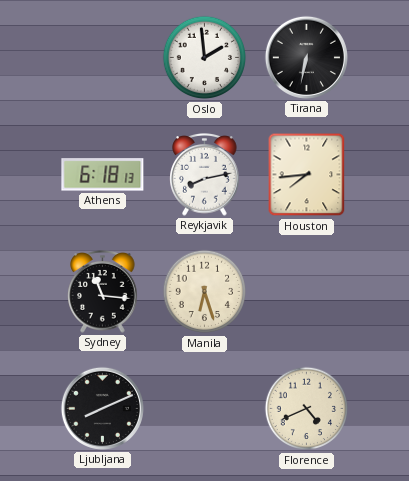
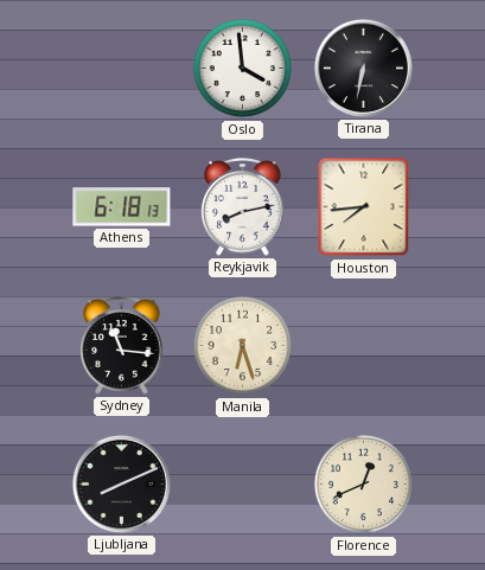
Oslo: 1:59 -> 3:59 (243, 69)
Florence: 4:41 -> 12:41 (364, 485)
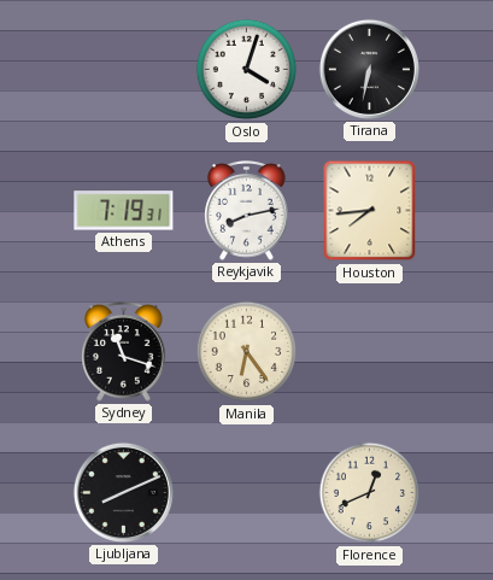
Oslo: 3:59 -> 4:03 (247, 70)
Athens: 6:18 -> 7:19 (124, 211)
Sydney: 11:16 -> 11:18 (124, 352)
Manila: 6:27 -> 6:24 (247, 352)
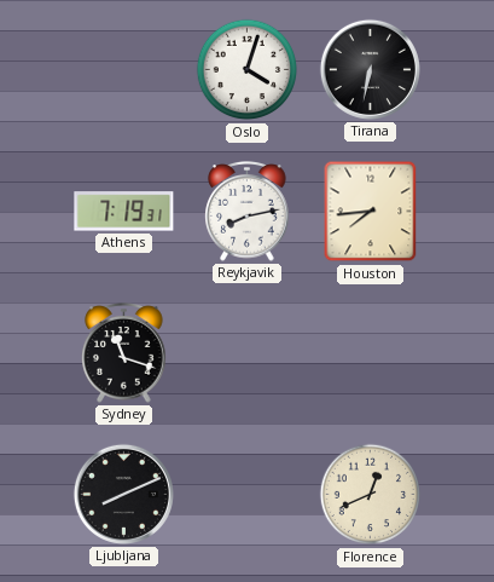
Manila: 6:24 -> none (247, 352)
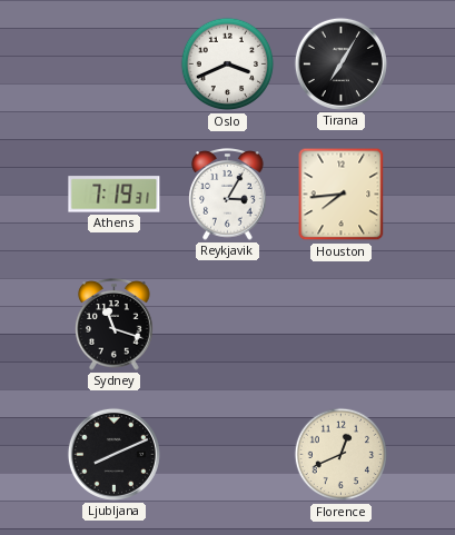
Oslo: 4:03 -> 3:41 (228, 65)
Tirana: 6:32 -> 7:05 (340, 63)
Reykjavik: 8:13 -> 3:05 (228, 195)
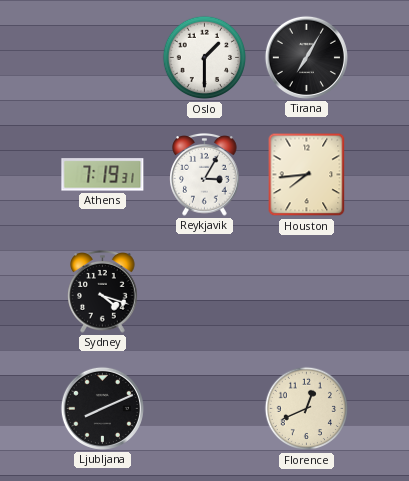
Oslo: 3:41 -> 1:30 (205, 58)
Sydney: 11:18 -> 4:18 (103, 292)
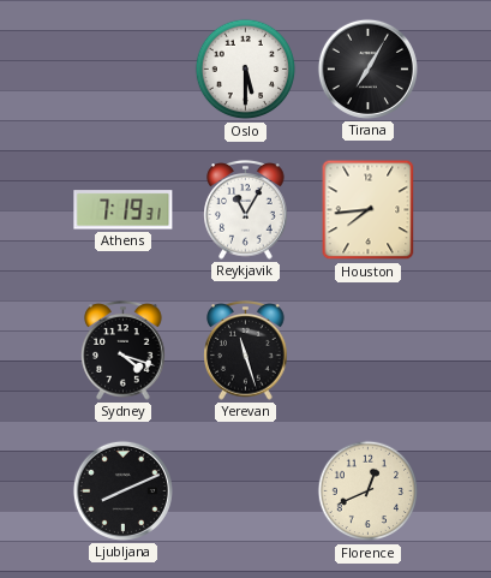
Oslo: 1:30 -> 5:30 (246, 70)
Reykjavik: 3:05 -> 11:05 (246, 210)
Yerevan: none -> 11:27 (246, 351)
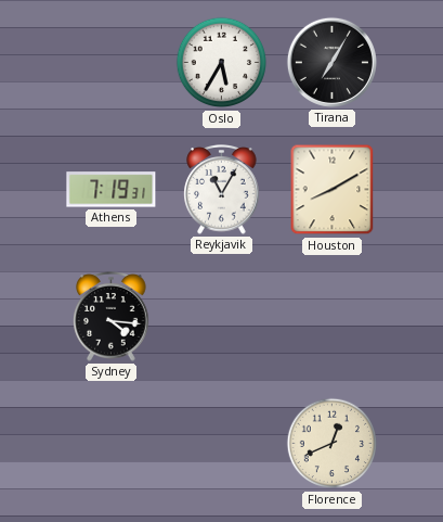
Oslo: 5:30 -> 5:35 (222, 63)
Houston: 7:44 -> 8:10 (333, 190)
Sydney: 4:18 -> 4:16 (112, 317)
Yerevan: 11:27 -> none (246, 351)
Ljubljana: 8:11 -> none (122, 490)
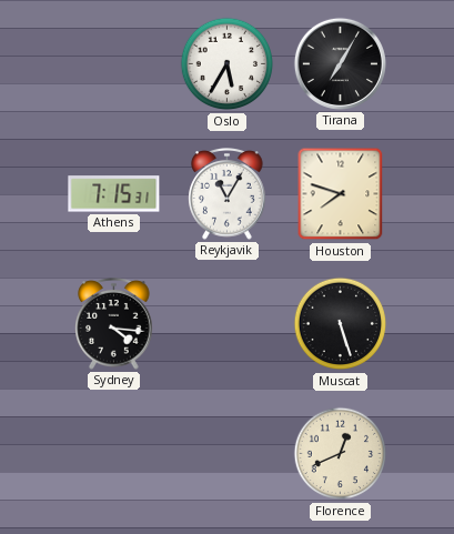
Athens: 7:19 -> 7:15 (114, 194)
Houston: 8:10 -> 7:48 (341, 194)
Muscat: none -> 5:27 (341, 324)
